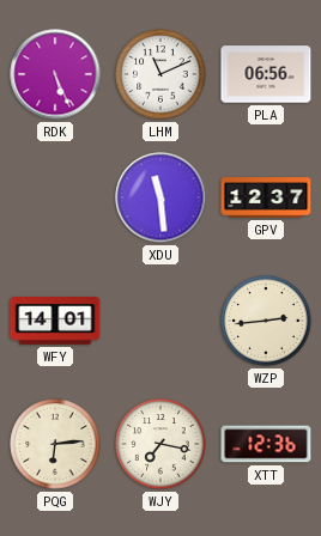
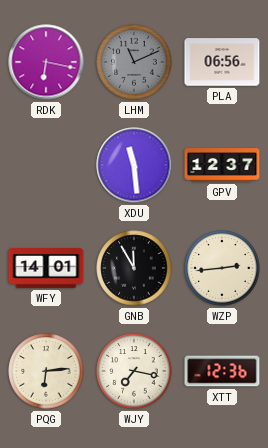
RDK: 5:26 -> 6:17 (46, 62)
LHM dial: white -> grey (134, 62)
GNB: none -> 11:55 (134, 268)
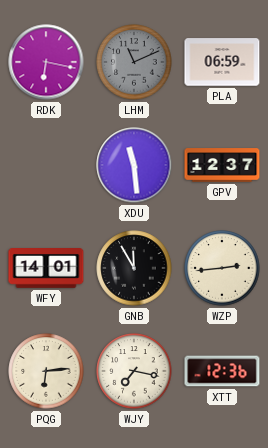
PLA: 06:56 -> 06:59 (222, 62)
